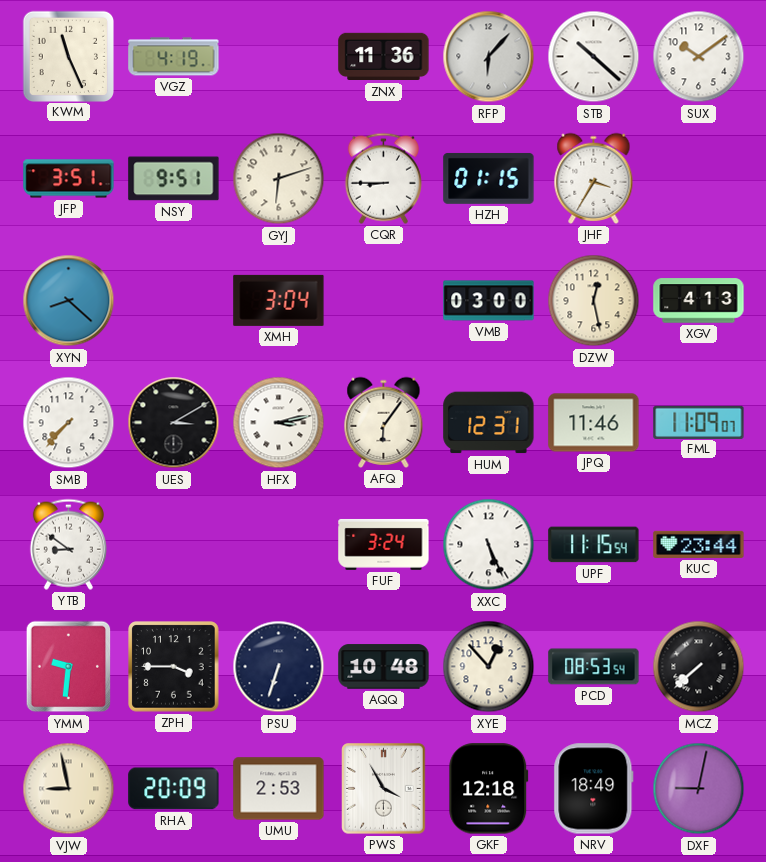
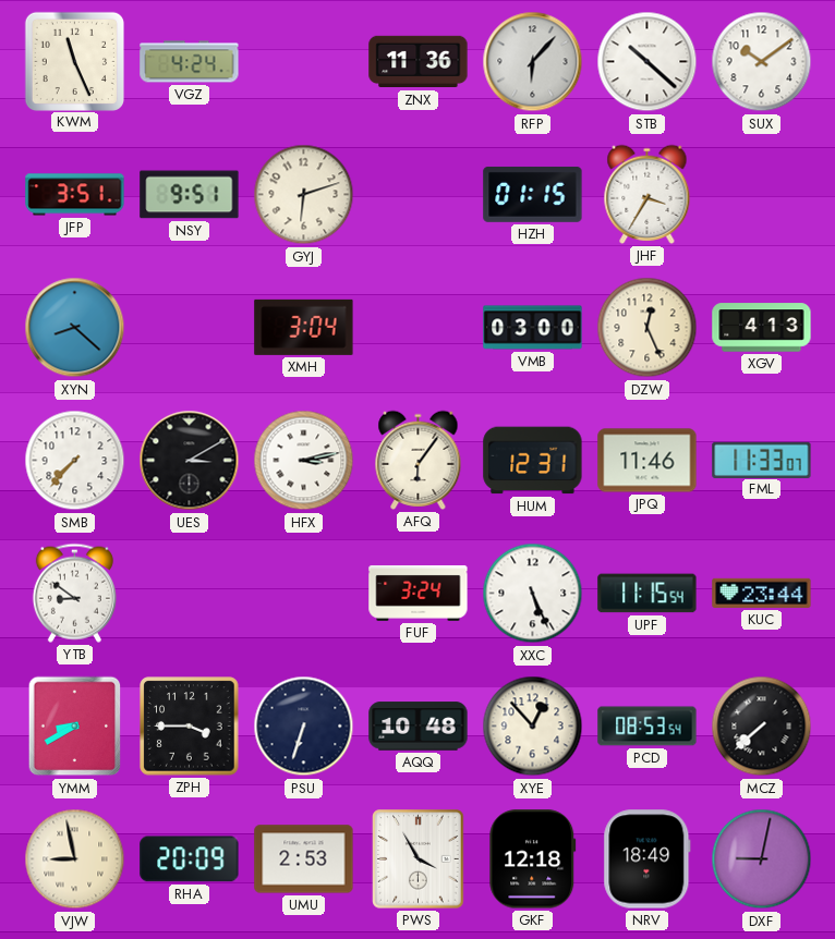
VGZ: 4:19 -> 4:24 (190, 62)
CQR: 8:45 -> none (383, 178)
DZW: 12:28 -> 12:26 (648, 328)
FML: 11:09 -> 11:33 (762, 460)
YMM: 9:31 -> 8:40 (75, 727)
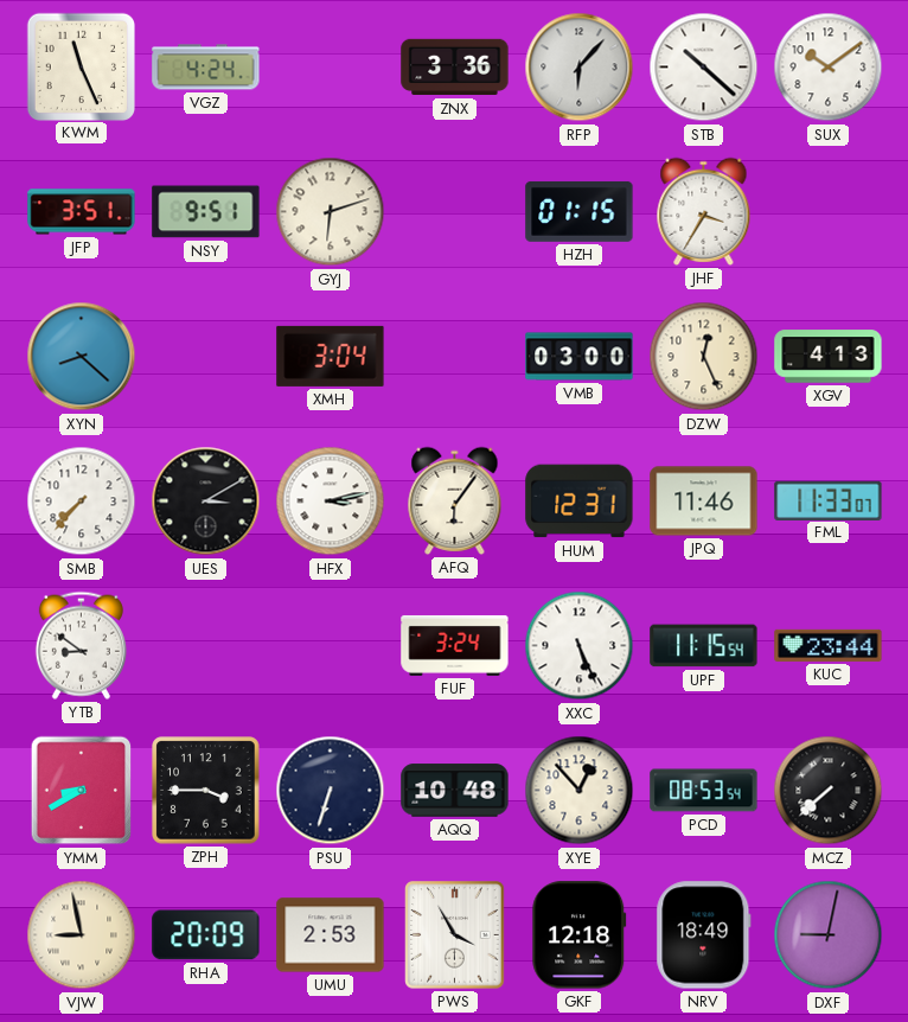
ZNX: 11:36 -> 3:36 (455, 68)
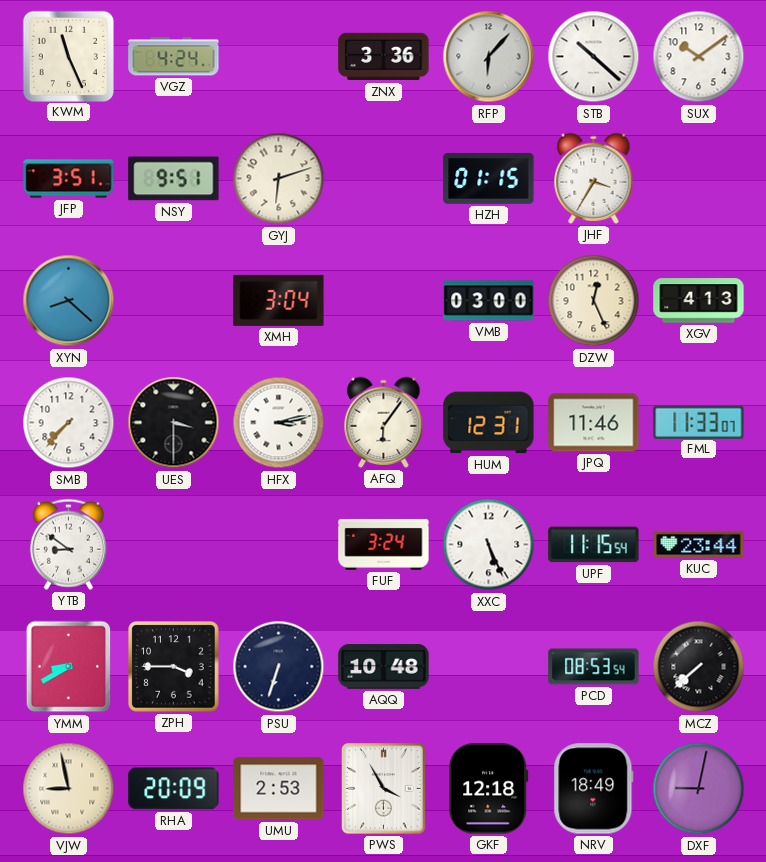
UES: 3:10 -> 3:30 (174, 423)
XYE: 12:53 -> none (580, 791)
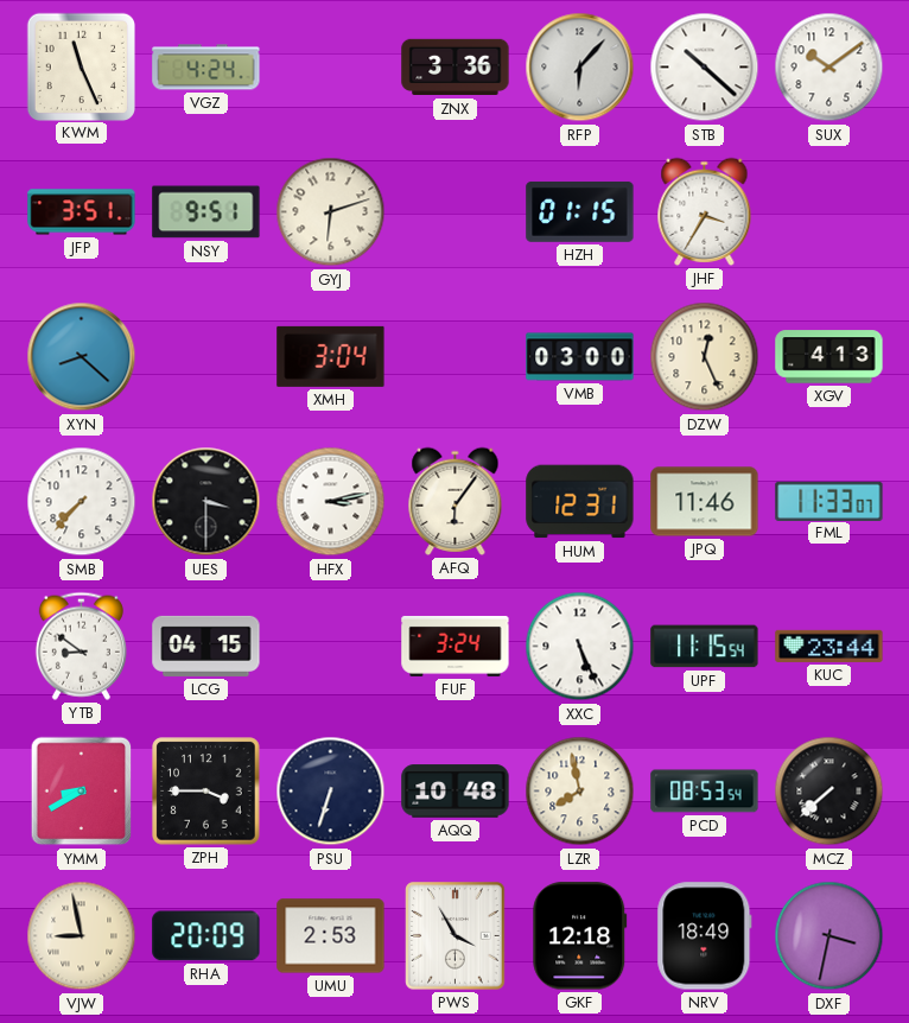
LCG: none -> 04:15 (206, 646)
LZR: none -> 7:58 (580, 792)
DXF: 9:02 -> 3:32 (829, 936)
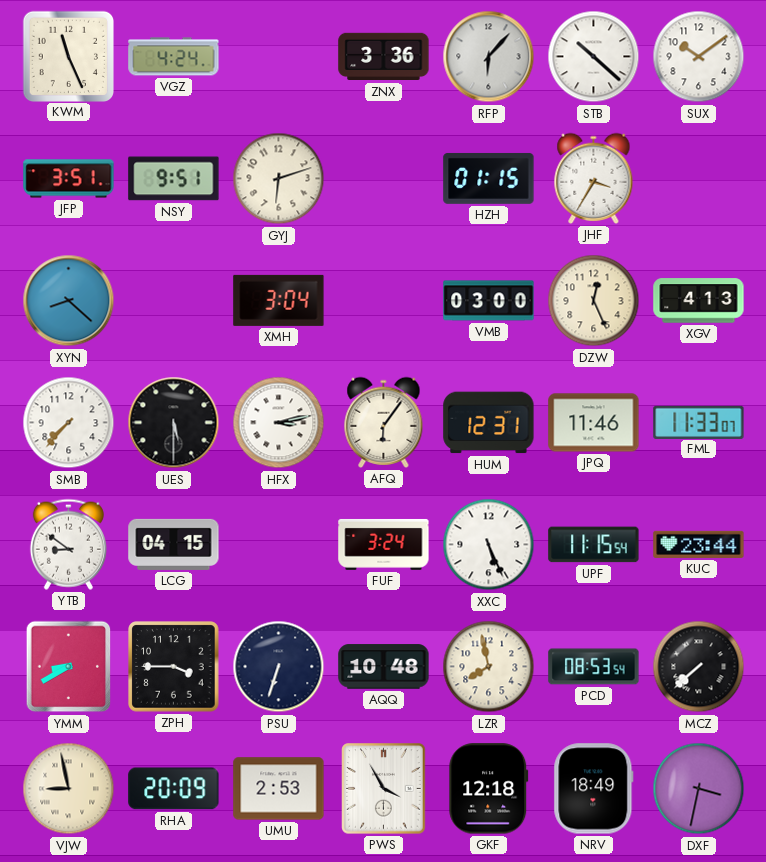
UES: 3:30 -> 5:30 (174, 423)
